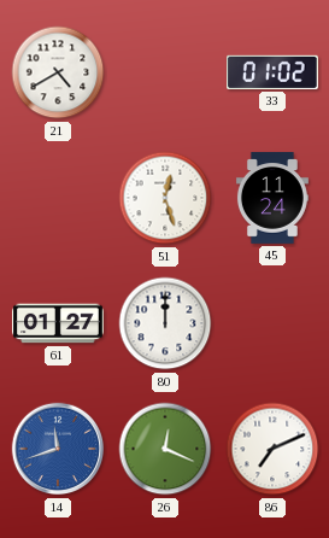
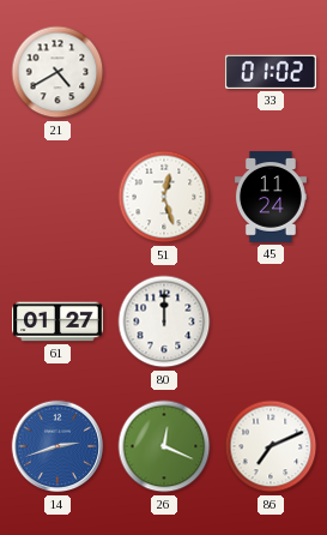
14: 11:42 -> 2:42 (57, 446)
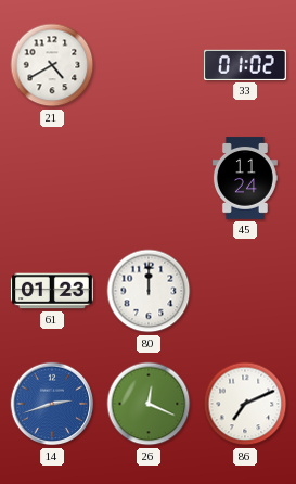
51: 12:27 -> none (164, 197)
61: 01:27 -> 01:23 (52, 291)
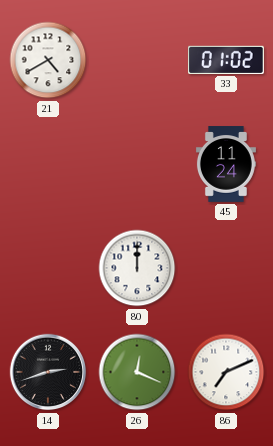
61: 01:23 -> none (52, 291)
14 dial: blue -> black (48, 372)
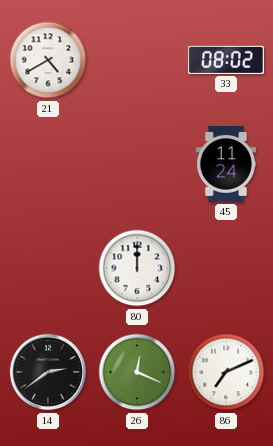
33: 01:02 -> 08:02 (227, 60)
14: 2:42 -> 2:39 (48, 372)
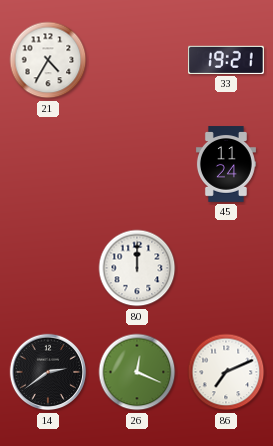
21: 4:40 -> 4:35 (48, 60)
33: 08:02 -> 19:21 (227, 60)
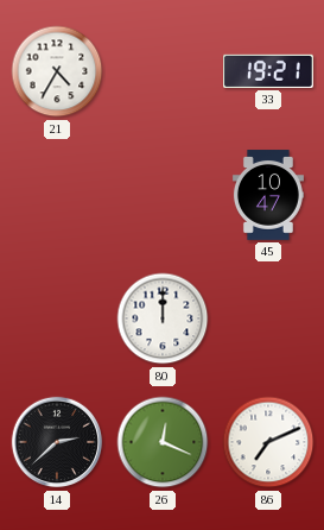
45: 11:24 -> 10:47 (268, 195)
14: 2:39 -> 2:38 (57, 442)
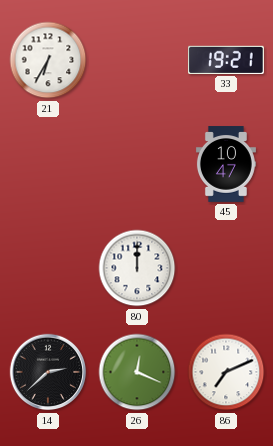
21: 4:35 -> 6:35 (48, 60)
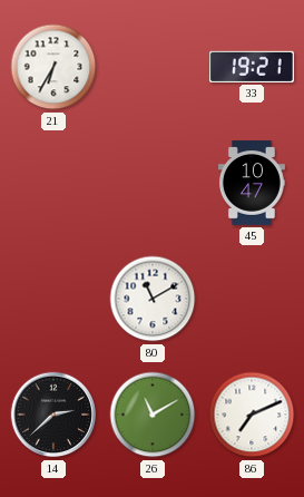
80: 12:00 -> 11:10 (153, 299)
26: 12:19 -> 11:10 (153, 415)
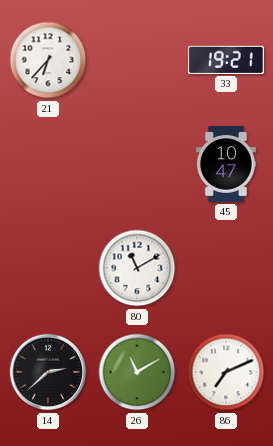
21: 6:35 -> 6:37 (48, 60)
